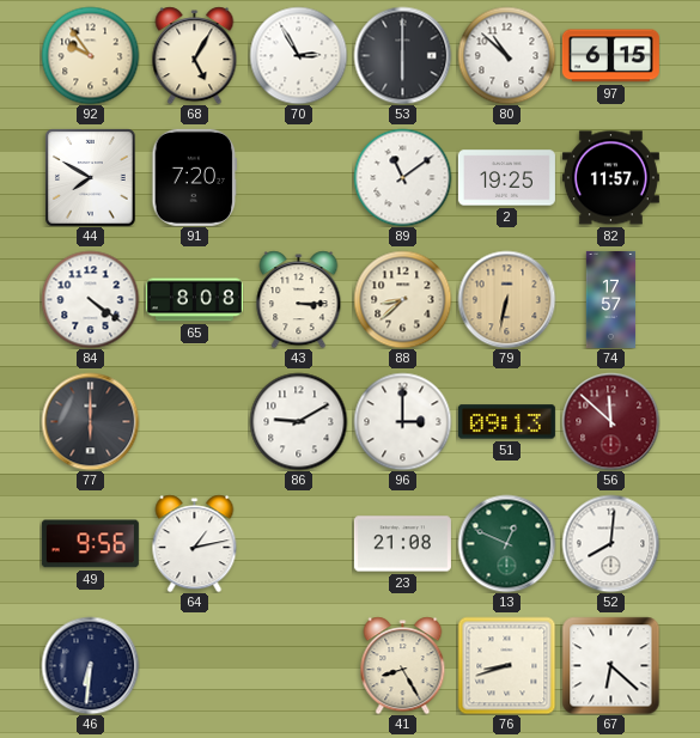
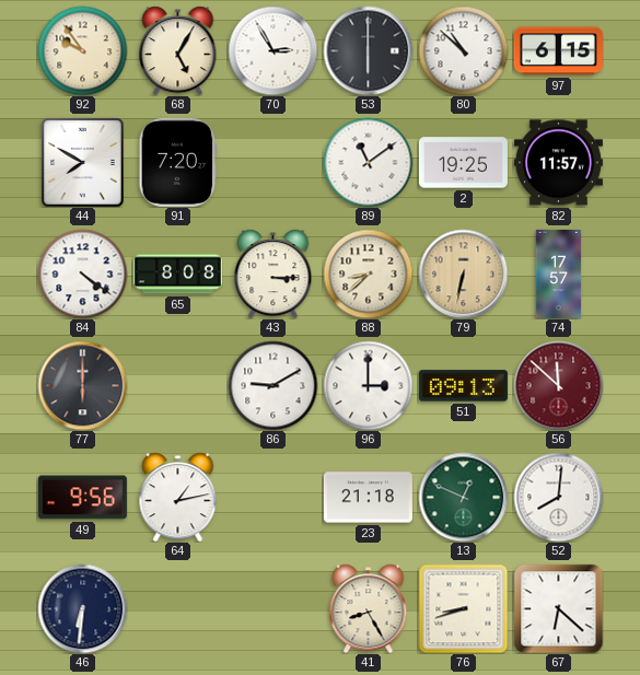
23: 21:08 -> 21:18 (368, 498)
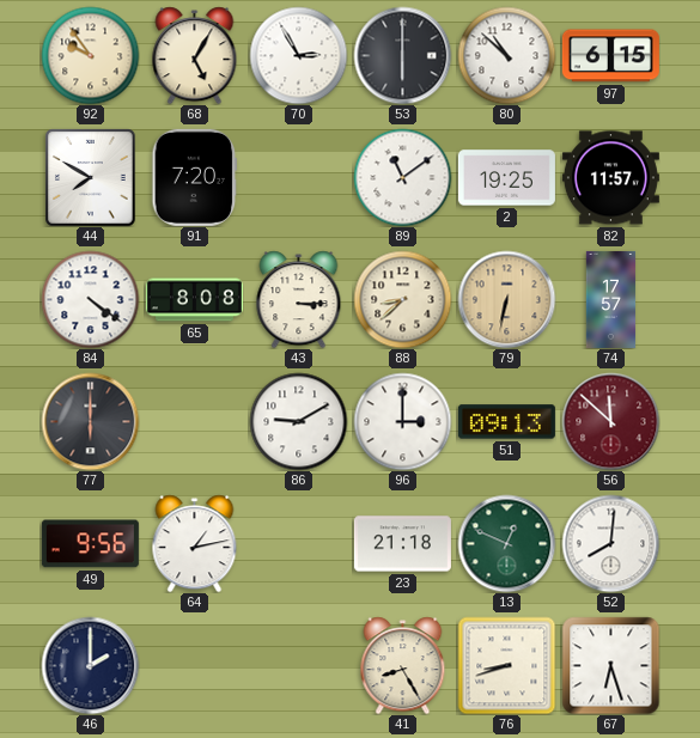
46: 6:31 -> 2:00 (90, 665)
67: 6:22 -> 6:27 (610, 665)
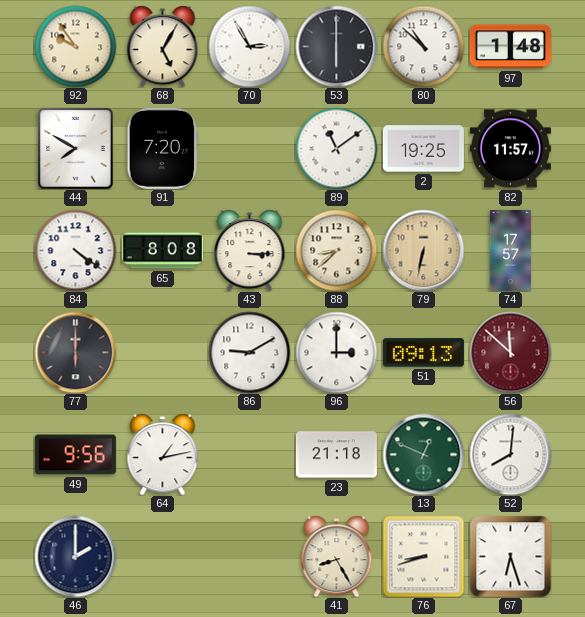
97: 6:15 -> 1:48 (510, 47)
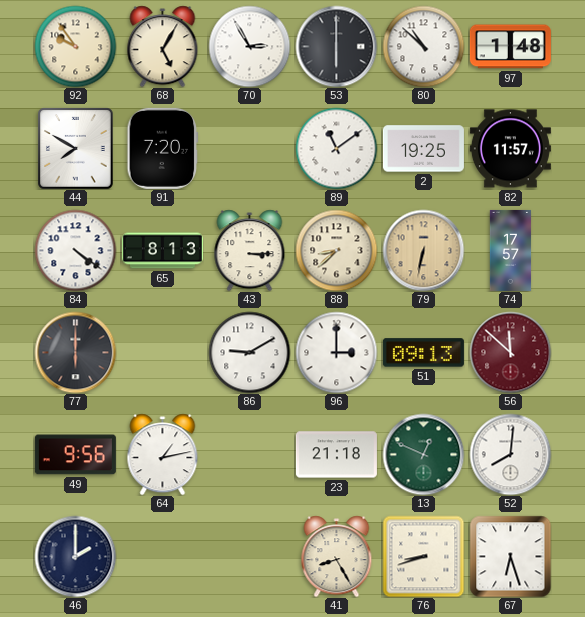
65: 8:08 -> 8:13 (162, 251)
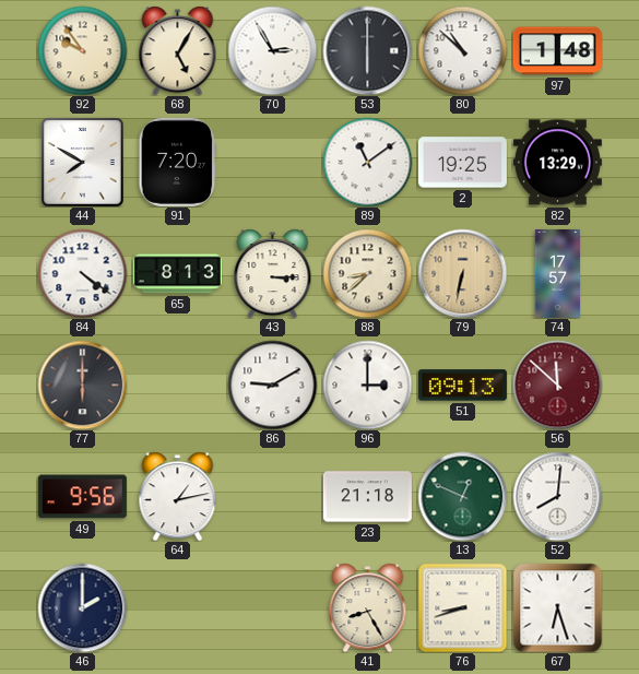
82: 11:57 -> 13:29 (557, 163)
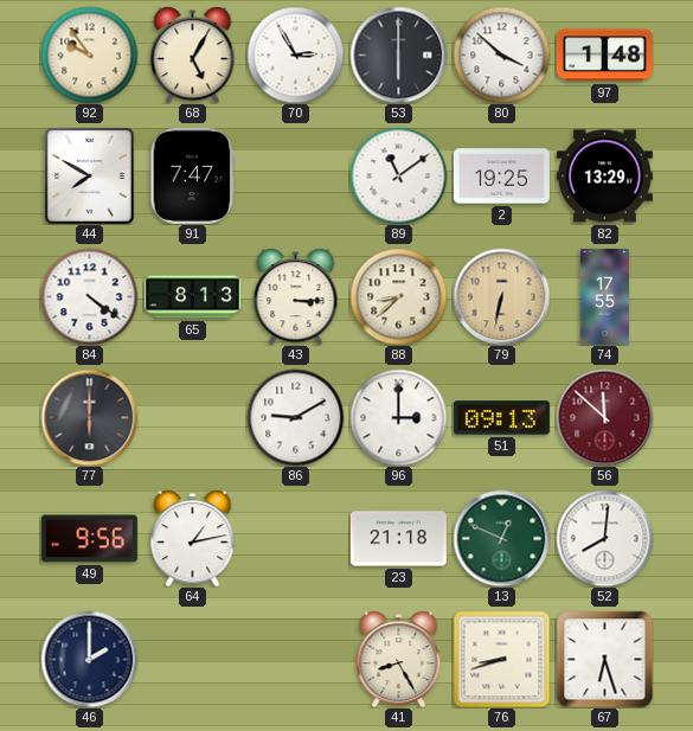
80: 10:52 -> 3:52 (501, 54)
91: 7:20 -> 7:47 (193, 175)
74: 17:57 -> 17:55 (605, 296)
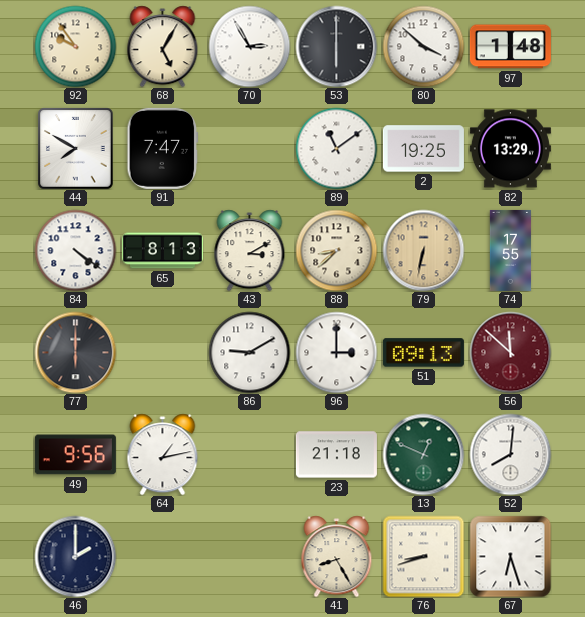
43: 3:15 -> 3:10 (250, 250)
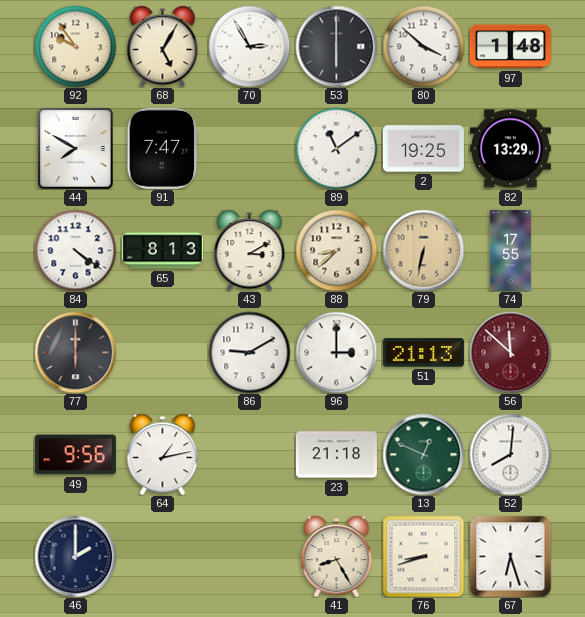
51: 09:13 -> 21:13 (423, 353)
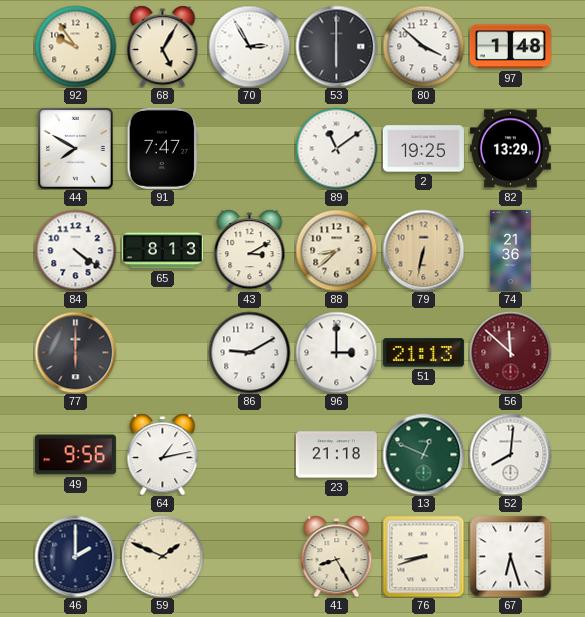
74: 17:55 -> 21:36 (511, 250)
59: none -> 1:49 (162, 556)
